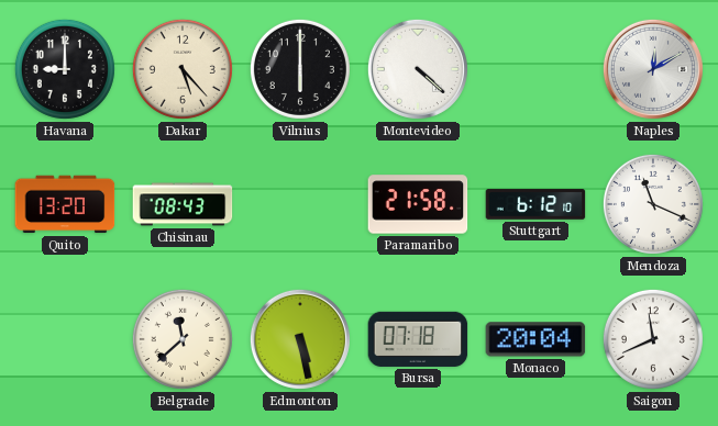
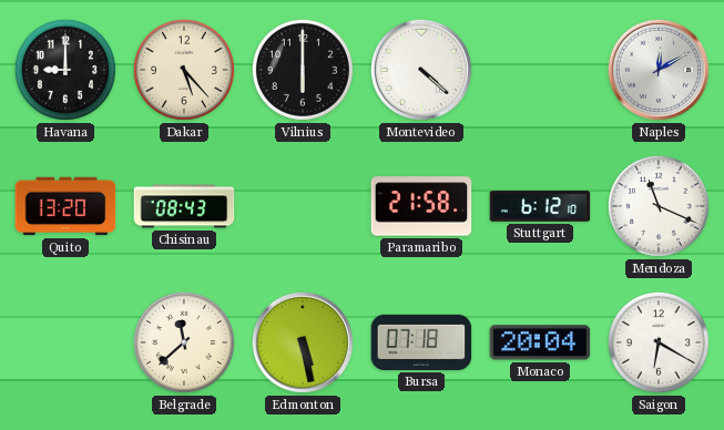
Saigon: 11:41 -> 6:20 (659, 342)
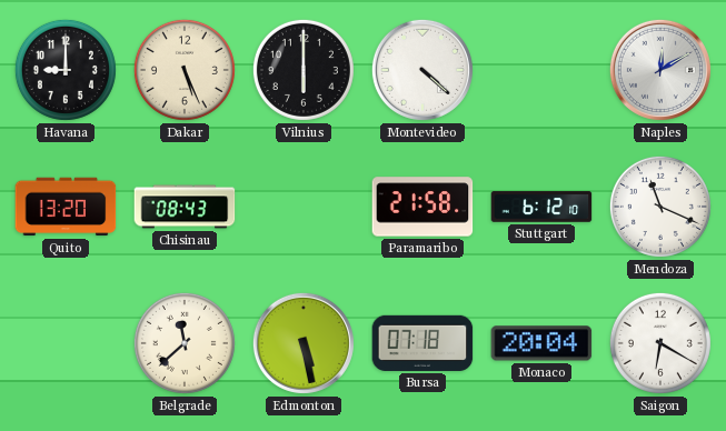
Dakar: 5:23 -> 5:26 (185, 70)
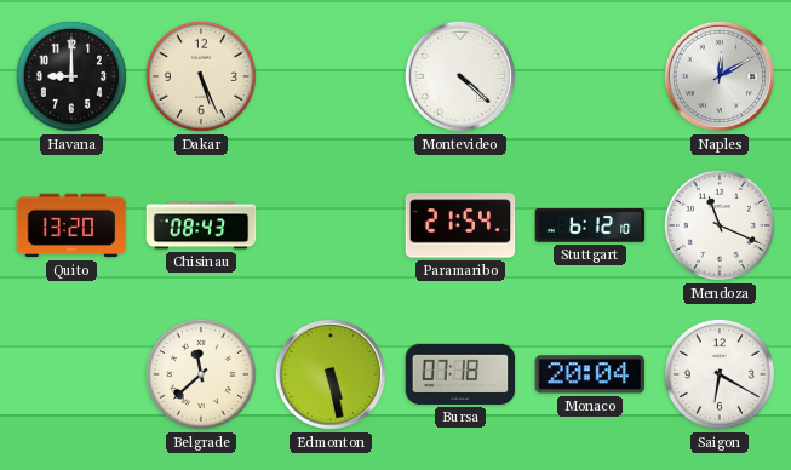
Vilnius: 6:00 -> none (304, 70)
Paramaribo: 21:58 -> 21:54 (460, 225)
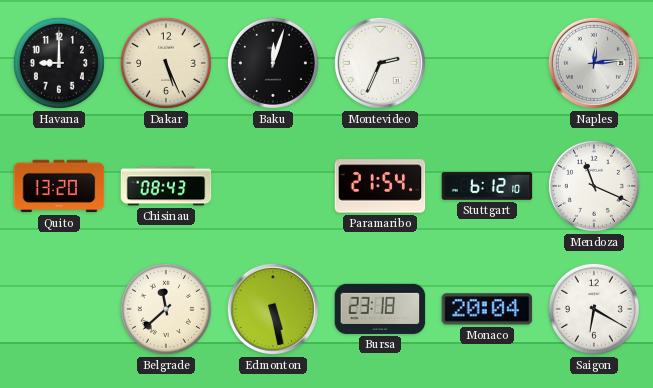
Baku: none -> 12:03 (273, 63)
Montevideo: 4:22 -> 2:34 (380, 63)
Naples: 12:10 -> 12:14 (594, 63)
Bursa: 07:18 -> 23:18 (380, 309)
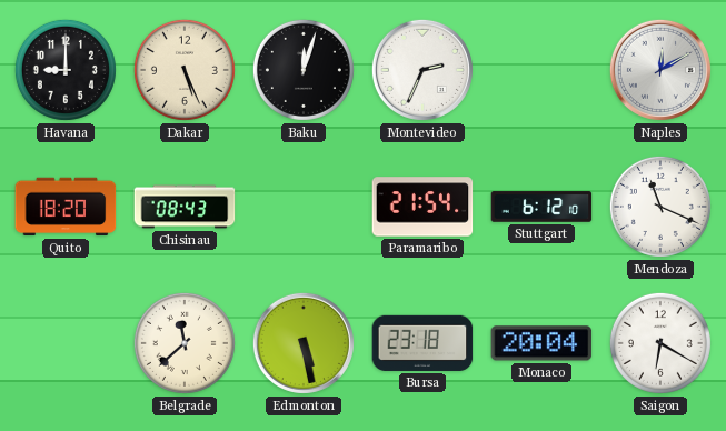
Naples: 12:14 -> 12:10 (660, 70)
Quito: 13:20 -> 18:20 (66, 207)
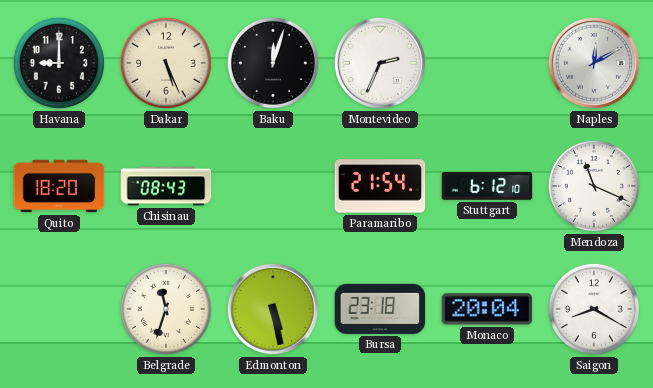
Belgrade: 11:38 -> 11:33 (166, 309)
Saigon: 6:20 -> 8:20 (594, 309)
